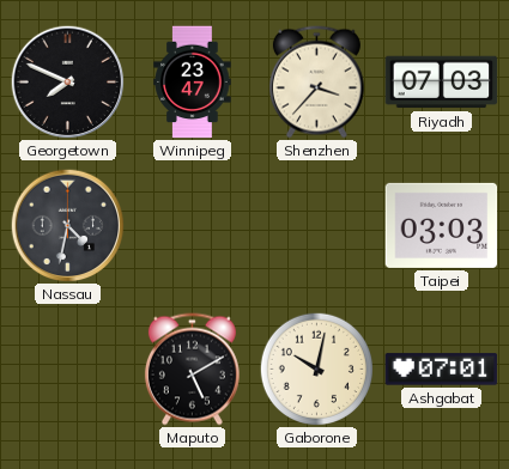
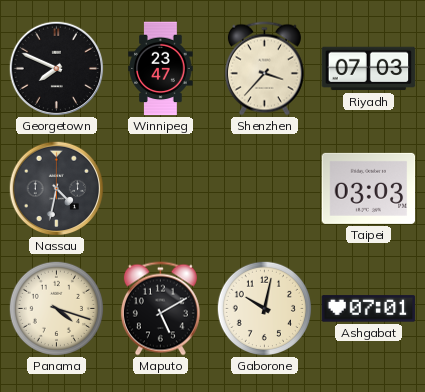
Panama: none -> 4:18 (56, 308)
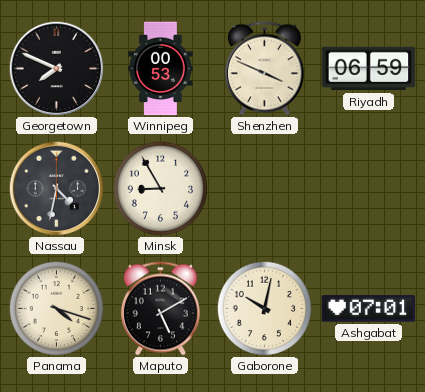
Winnipeg: 23:47 -> 00:53 (161, 69)
Shenzhen: 3:37 -> 3:49 (264, 69)
Riyadh: 07:03 -> 06:59 (369, 69)
Minsk: none -> 8:55 (160, 188)
Taipei: 03:03 -> none (369, 188)
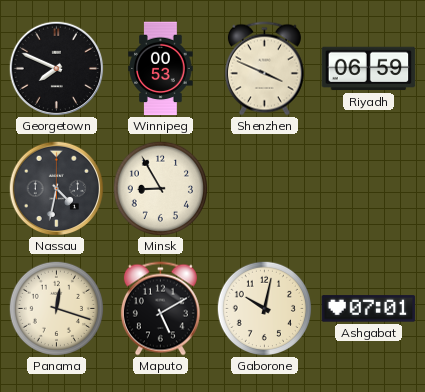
Panama: 4:18 -> 12:18 (56, 308)
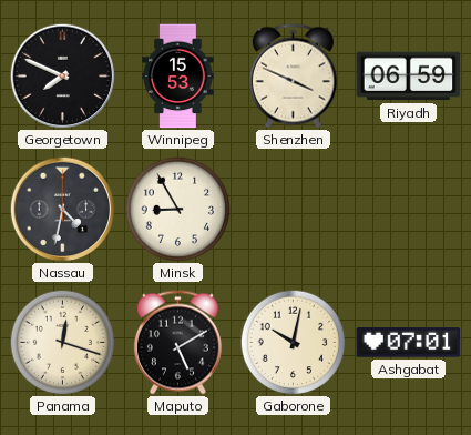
Winnipeg: 00:53 -> 15:53 (178, 77)
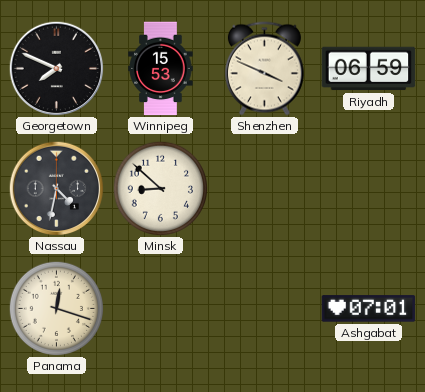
Minsk: 8:55 -> 8:52 (160, 188)
Maputo: 5:10 -> none (177, 343)
Gaborone: 10:02 -> none (293, 342)
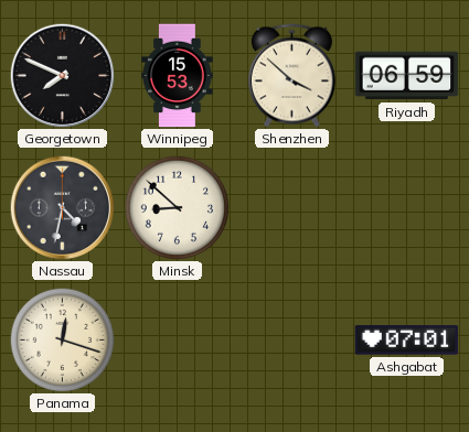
Shenzhen: 3:49 -> 3:52 (291, 76)
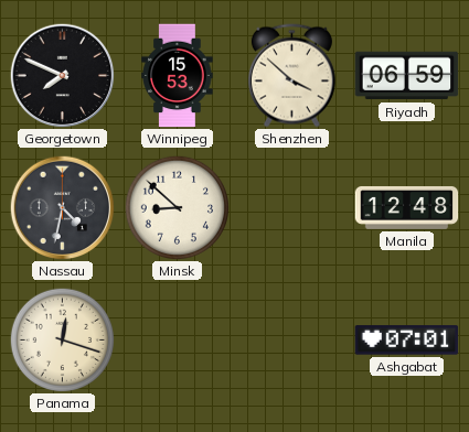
Manila: none -> 12:48 (407, 207)
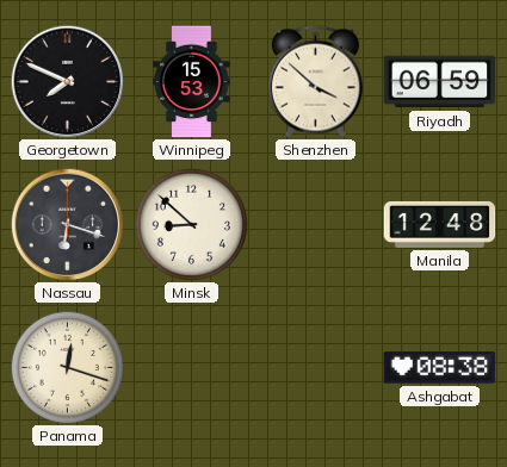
Nassau: 4:32 -> 6:18 (67, 224)
Ashgabat: 07:01 -> 08:38 (440, 368)
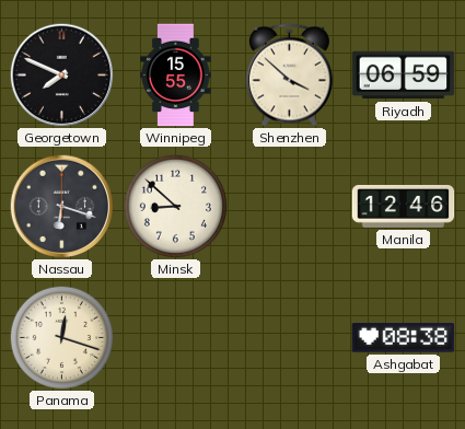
Winnipeg: 15:53 -> 15:55 (176, 76)
Manila: 12:48 -> 12:46 (404, 206)
